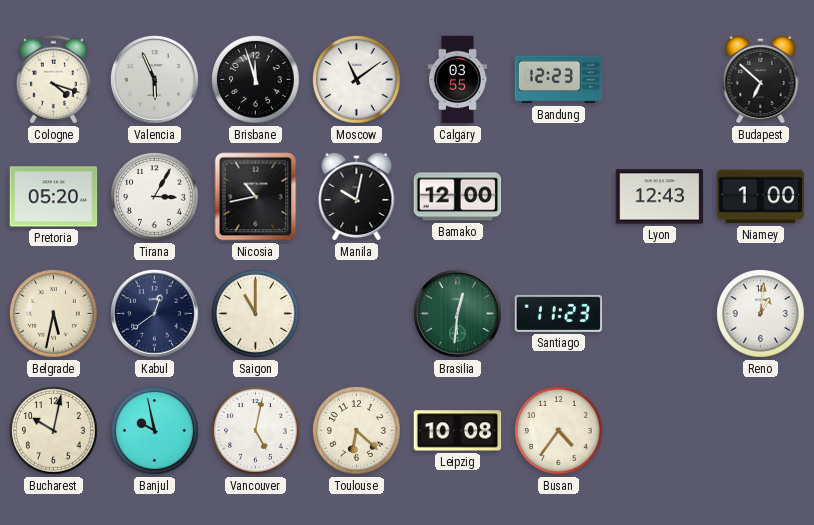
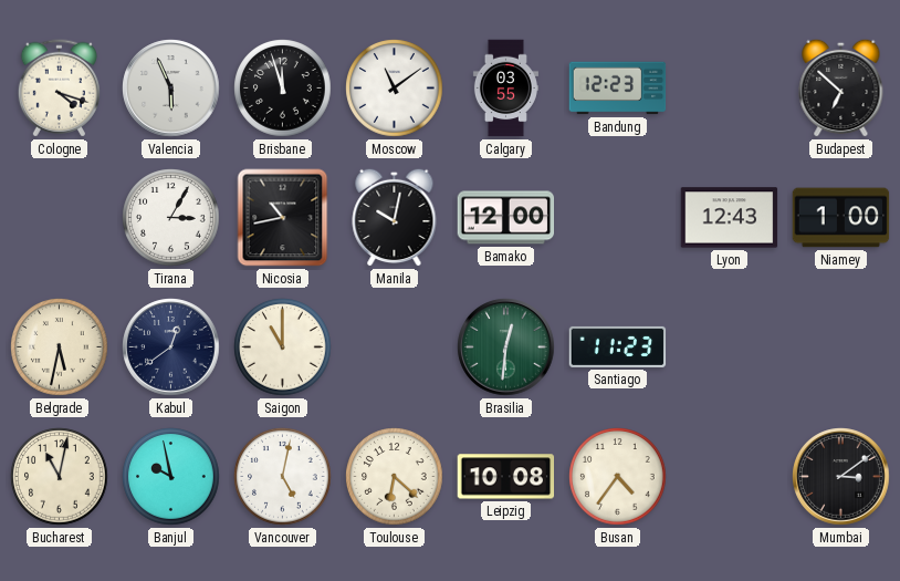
Pretoria: 05:20 -> none (54, 197)
Reno: 1:01 -> none (761, 314)
Bucharest: 10:02 -> 11:02 (60, 477)
Mumbai: none -> 3:09 (841, 477)
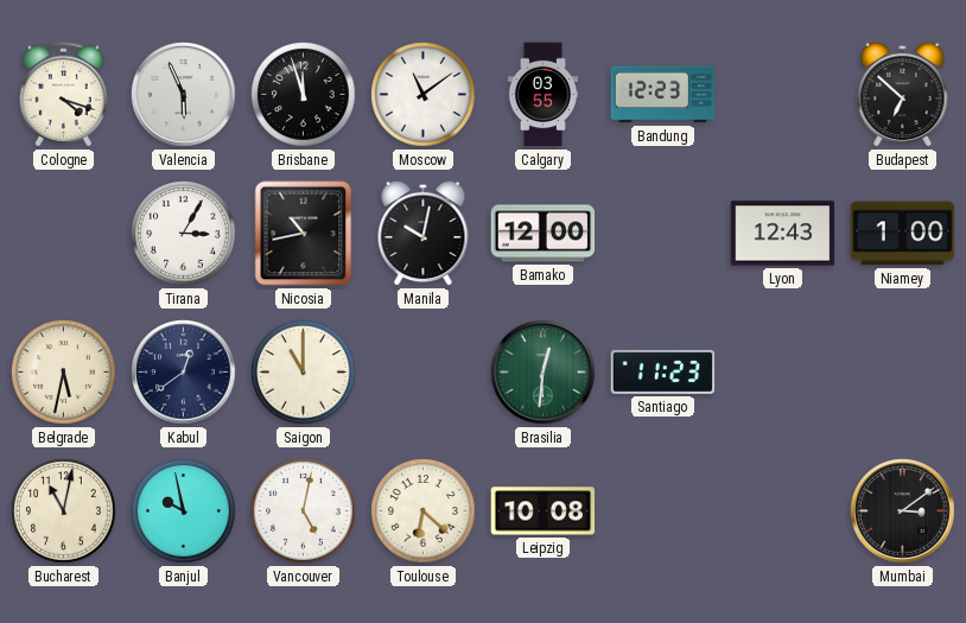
Busan: 4:36 -> none (618, 477)
